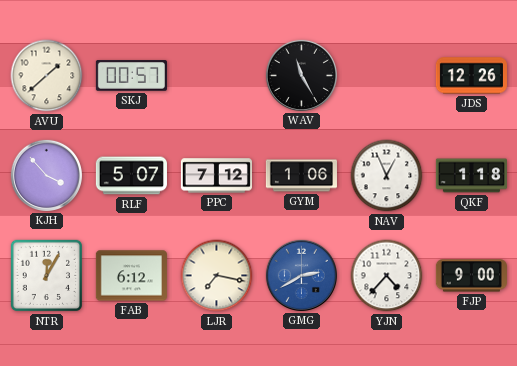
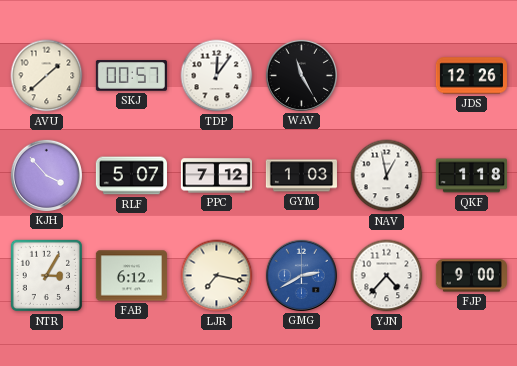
TDP: none -> 12:06 (217, 76)
GYM: 1:06 -> 1:03 (301, 176)
NAV: 12:56 -> 12:58 (387, 176)
NTR: 12:05 -> 3:05 (47, 276)
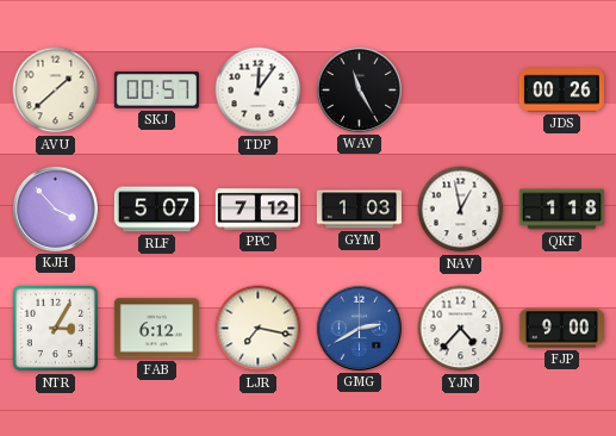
JDS: 12:26 -> 00:26 (561, 91)
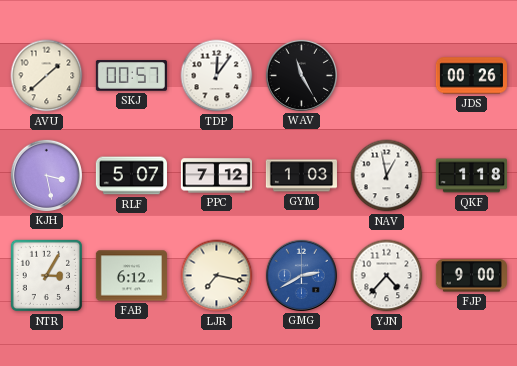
KJH: 3:53 -> 3:28 (46, 175)
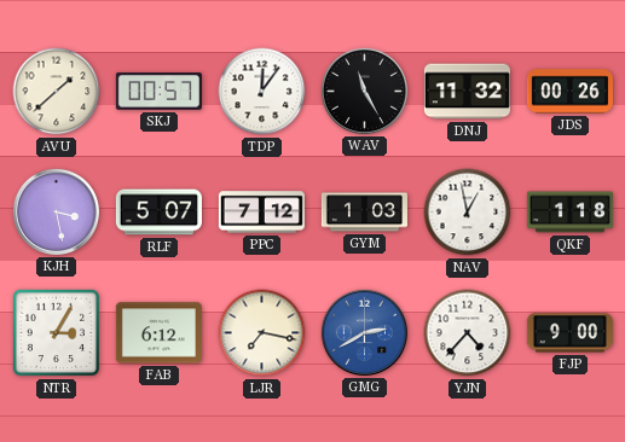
DNJ: none -> 11:32 (467, 92)
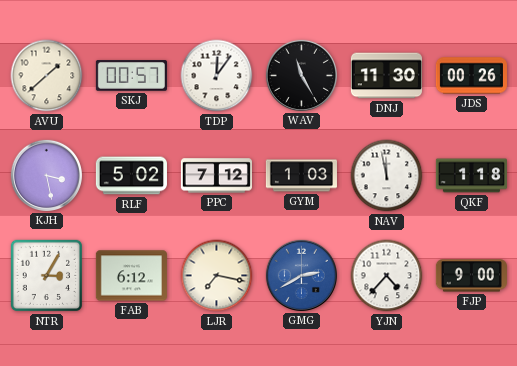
DNJ: 11:32 -> 11:30 (386, 76)
RLF: 5:07 -> 5:02 (131, 176)
NAV: 12:58 -> 11:58 (387, 176)
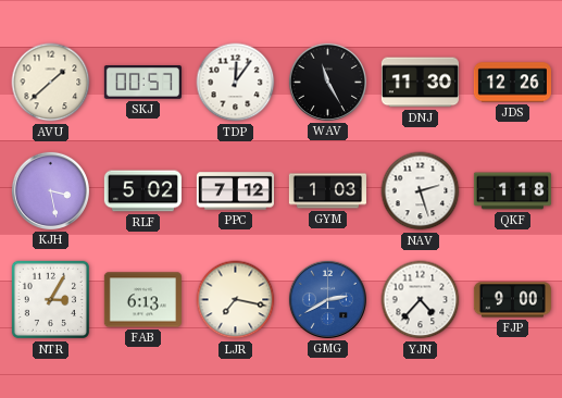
JDS: 00:26 -> 12:26 (512, 83)
NAV: 11:58 -> 2:27 (421, 191)
FAB: 6:12 -> 6:13 (142, 300)
